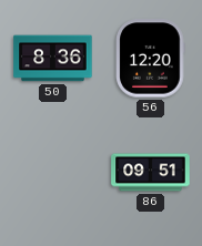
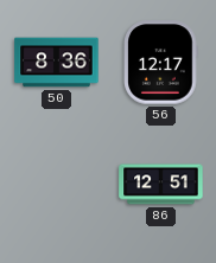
56: 12:20 -> 12:17 (161, 63)
86: 09:51 -> 12:51 (161, 185)
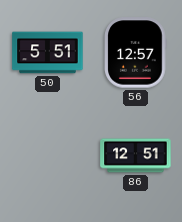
50: 8:36 -> 5:51 (48, 53)
56: 12:17 -> 12:57 (136, 53)
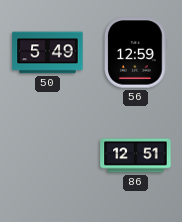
50: 5:51 -> 5:49 (48, 53)
56: 12:57 -> 12:59 (136, 53)
